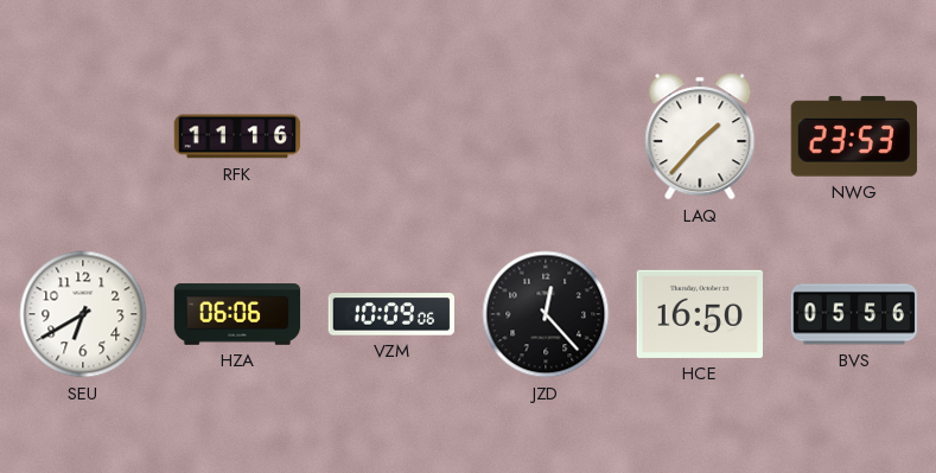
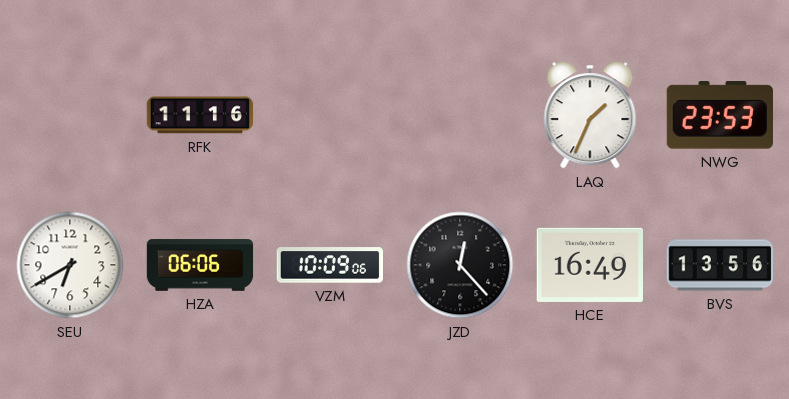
LAQ: 1:37 -> 1:34 (590, 115)
HCE: 16:50 -> 16:49 (589, 265)
BVS: 05:56 -> 13:56 (720, 265)
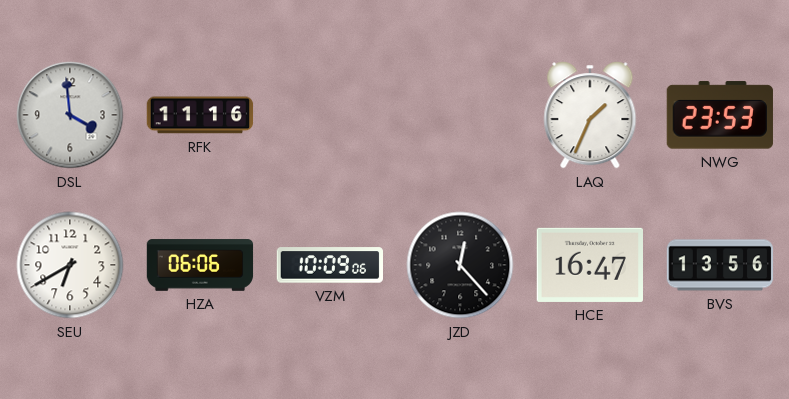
DSL: none -> 3:59 (70, 115)
HCE: 16:49 -> 16:47 (589, 265)
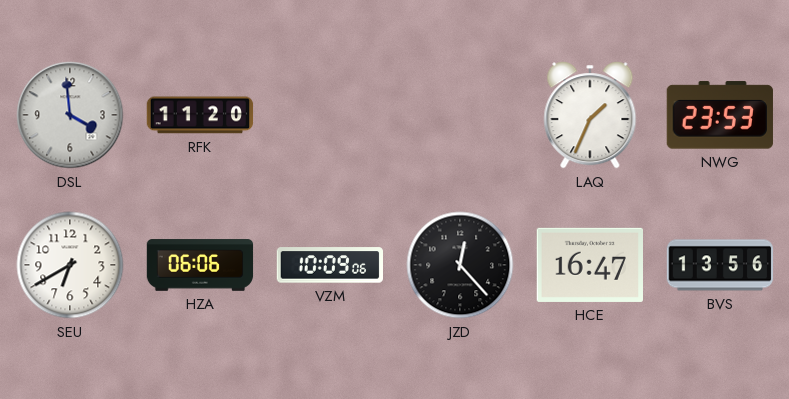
RFK: 11:16 -> 11:20 (200, 115)
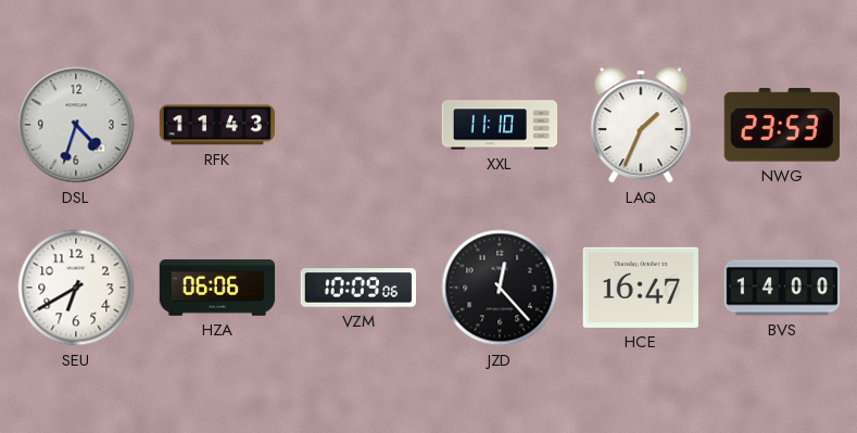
DSL: 3:59 -> 4:33 (76, 125)
RFK: 11:20 -> 11:43 (217, 125)
XXL: none -> 11:10 (500, 125)
BVS: 13:56 -> 14:00 (782, 288)
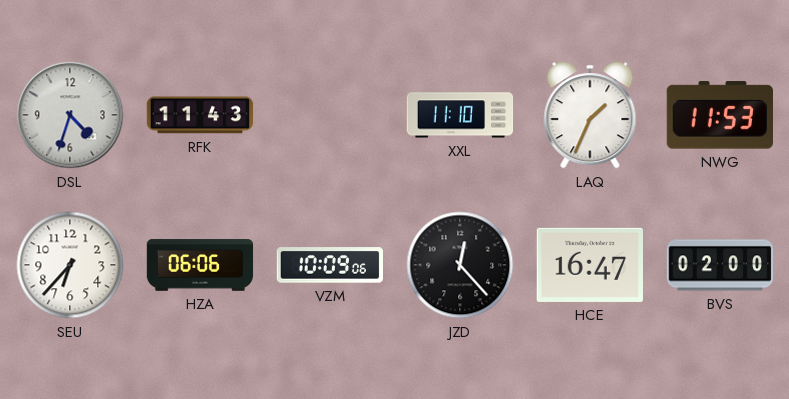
NWG: 23:53 -> 11:53 (719, 115)
SEU: 6:40 -> 6:37 (70, 265)
BVS: 14:00 -> 02:00 (720, 265)
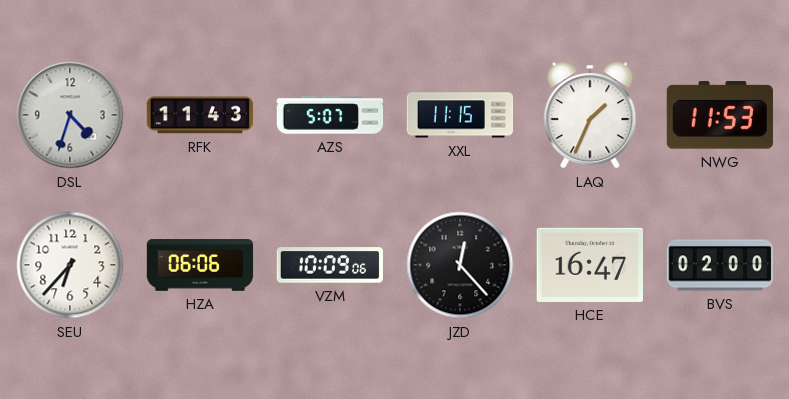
AZS: none -> 5:07 (330, 115)
XXL: 11:10 -> 11:15 (460, 115)
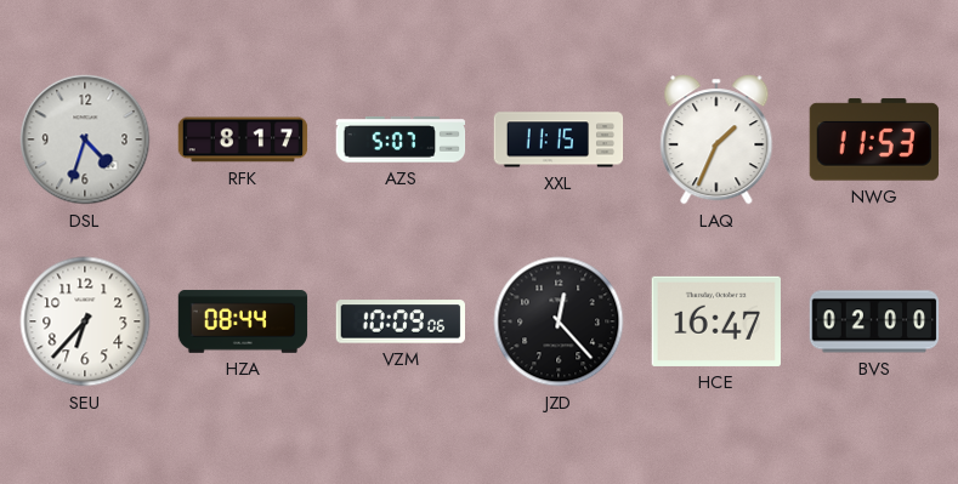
RFK: 11:43 -> 8:17 (243, 139)
HZA: 06:06 -> 08:44 (243, 321)
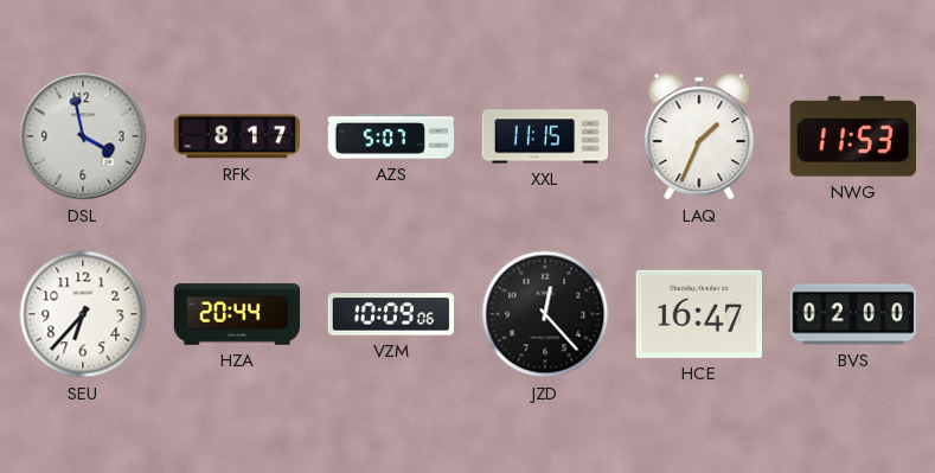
DSL: 4:33 -> 3:58 (83, 136)
HZA: 08:44 -> 20:44 (237, 314)
